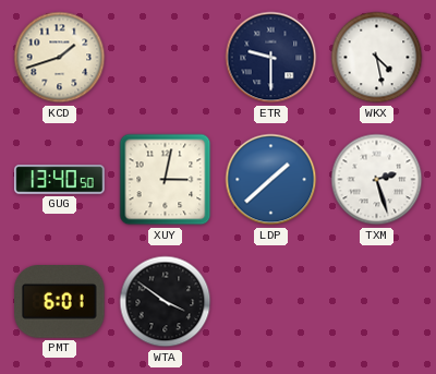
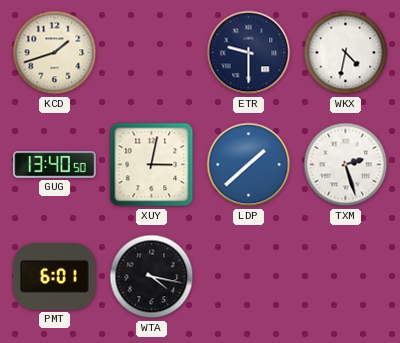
WKX: 4:28 -> 4:32 (346, 53)
WTA: 3:51 -> 4:17 (152, 277)
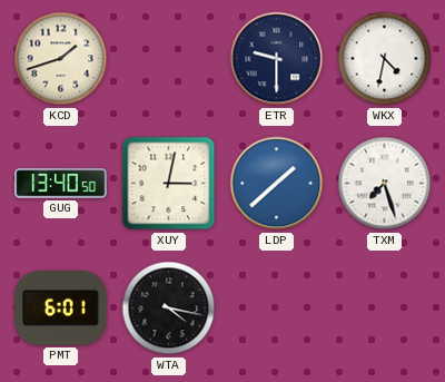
TXM: 2:27 -> 7:27 (385, 184)
